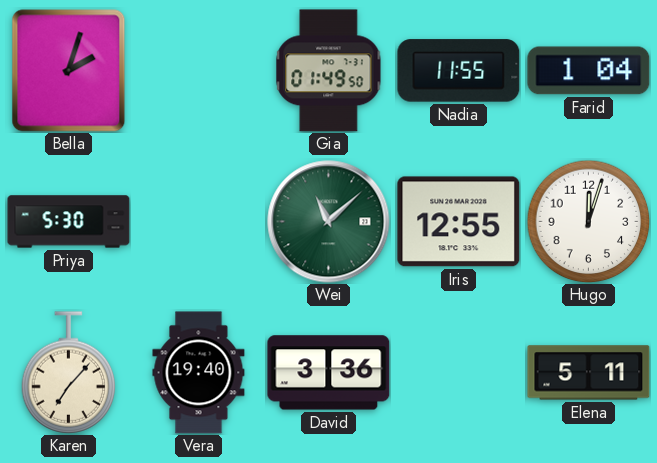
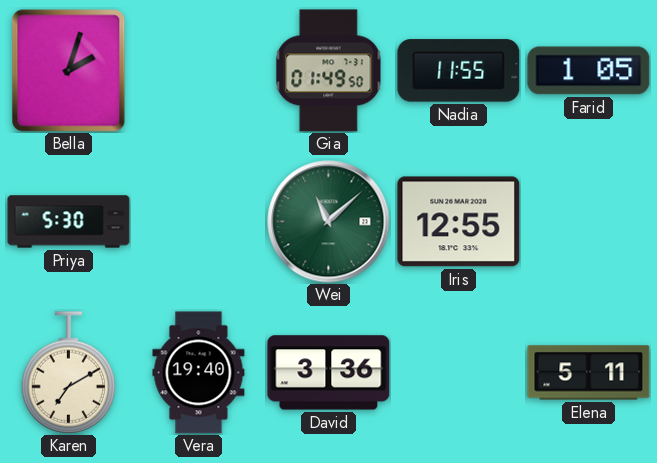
Farid: 1:04 -> 1:05 (589, 71)
Hugo: 12:03 -> none (588, 221)
Karen: 7:07 -> 7:10 (69, 373)
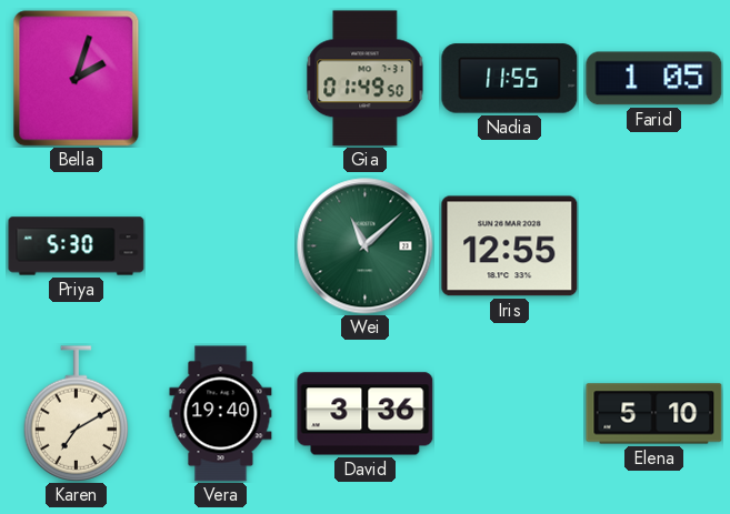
Elena: 5:11 -> 5:10 (654, 414)
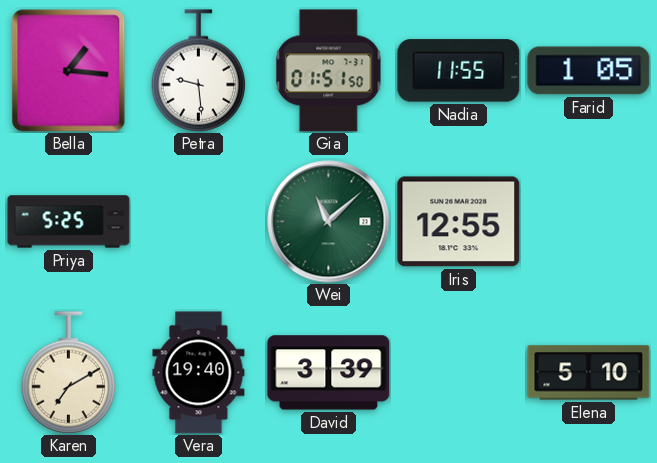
Bella: 2:03 -> 1:16 (69, 71)
Petra: none -> 9:29 (199, 71)
Gia: 01:49 -> 01:51 (329, 71)
Priya: 5:30 -> 5:25 (69, 222)
David: 3:36 -> 3:39 (329, 373)
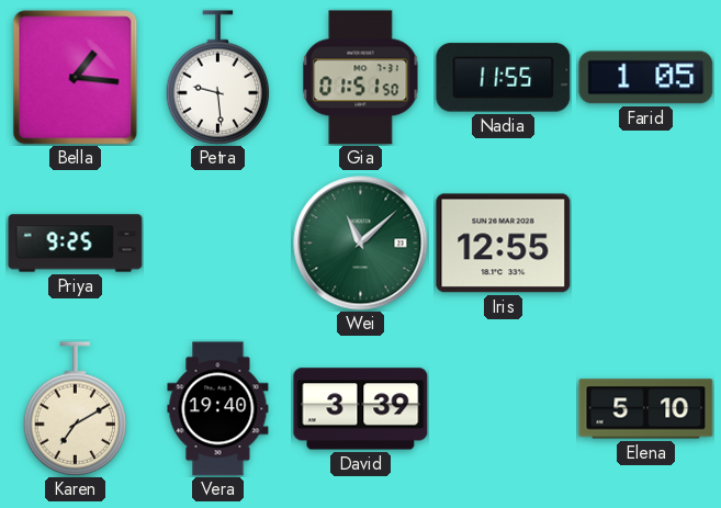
Priya: 5:25 -> 9:25 (76, 244)
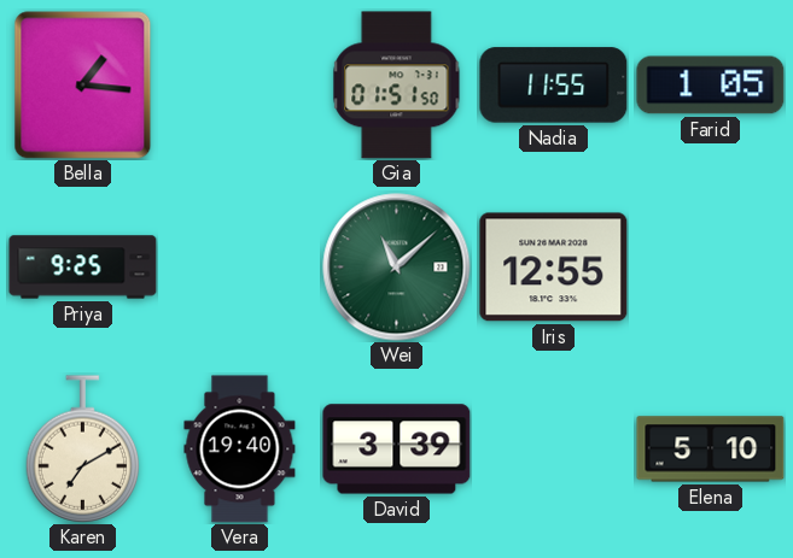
Petra: 9:29 -> none (218, 78)
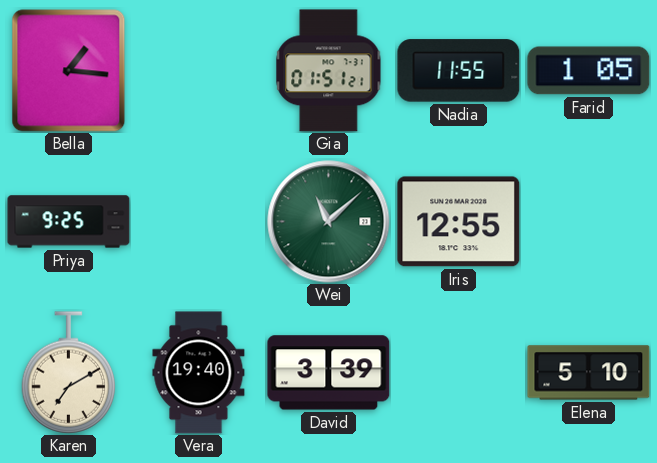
Gia: 01:51:50 -> 01:51:21 (329, 71)
